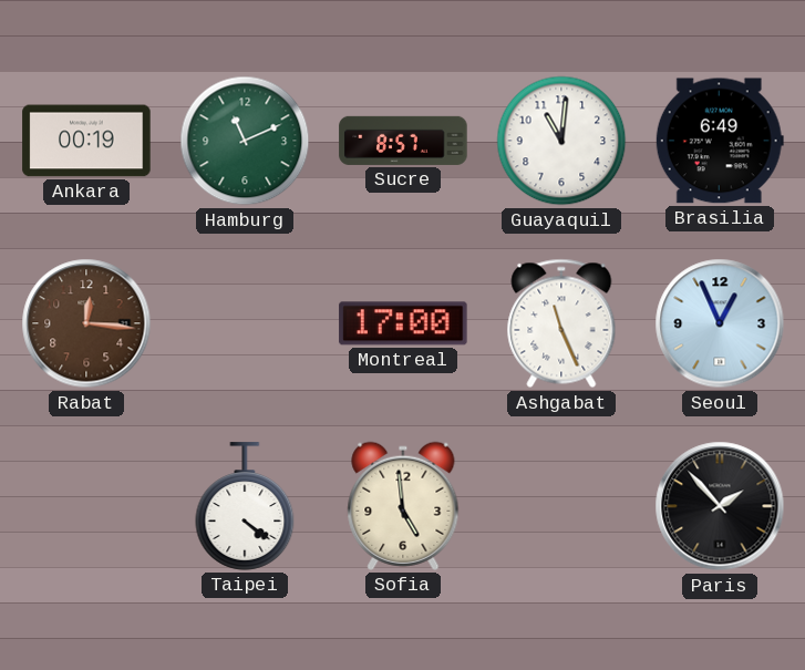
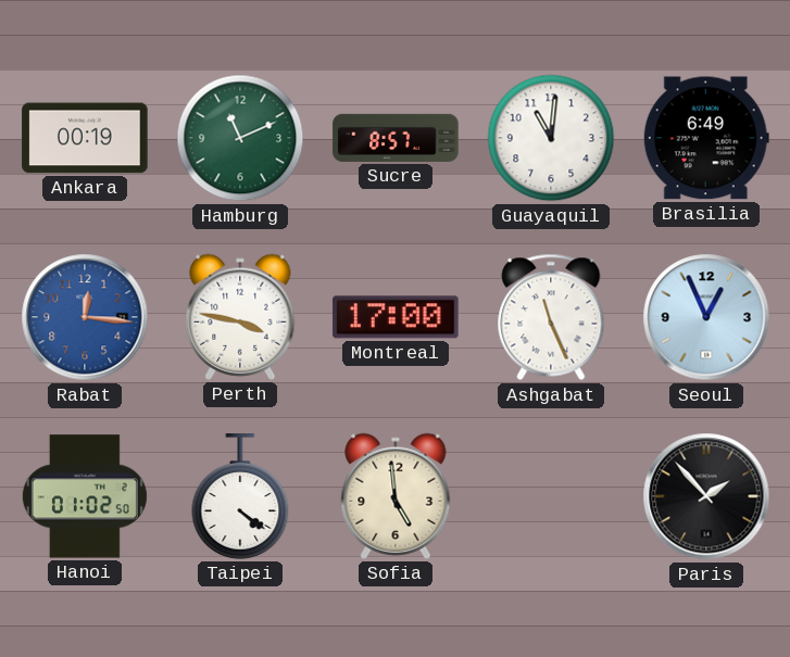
Rabat dial: brown -> blue (85, 317)
Perth: none -> 3:47 (240, 317)
Hanoi: none -> 01:02 (85, 496)
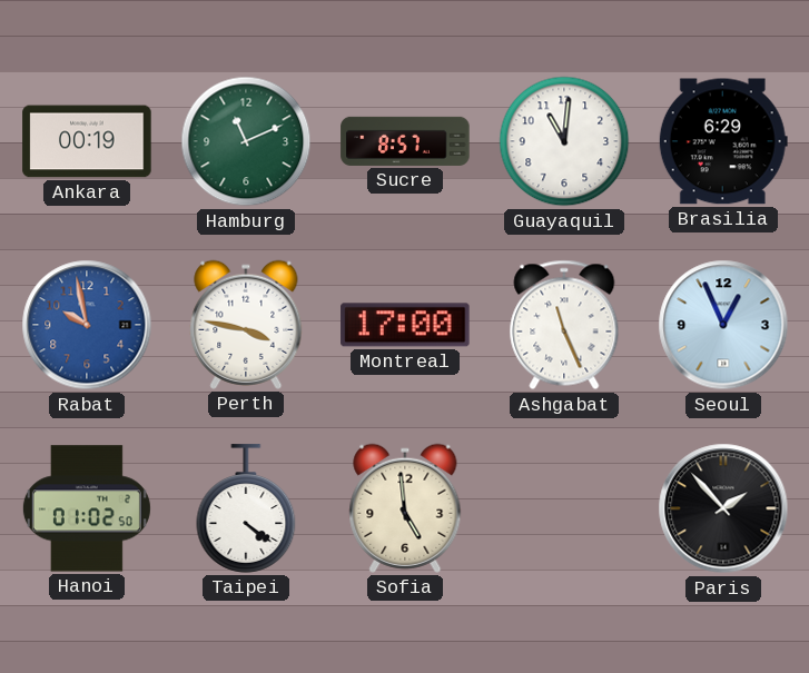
Brasilia: 6:49 -> 6:29 (723, 141)
Rabat: 12:16 -> 9:58 (87, 325)
